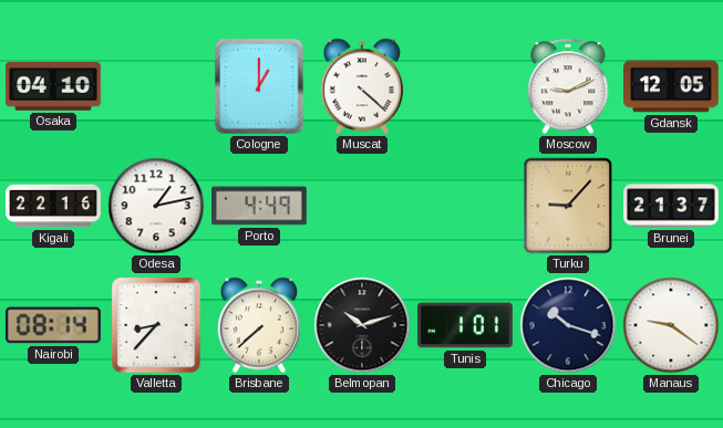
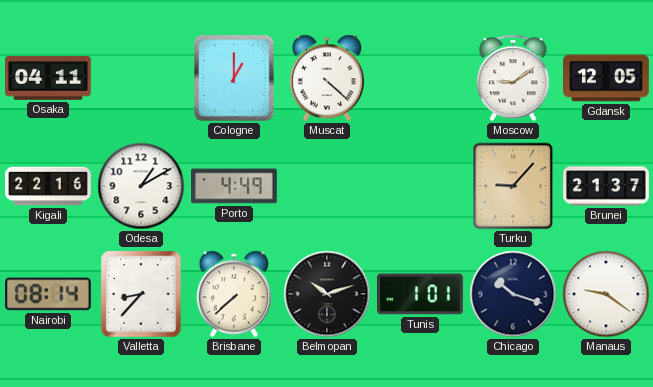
Osaka: 04:10 -> 04:11 (49, 78)
Moscow: 9:11 -> 9:09 (513, 78)
Odesa: 1:13 -> 1:10 (141, 186)
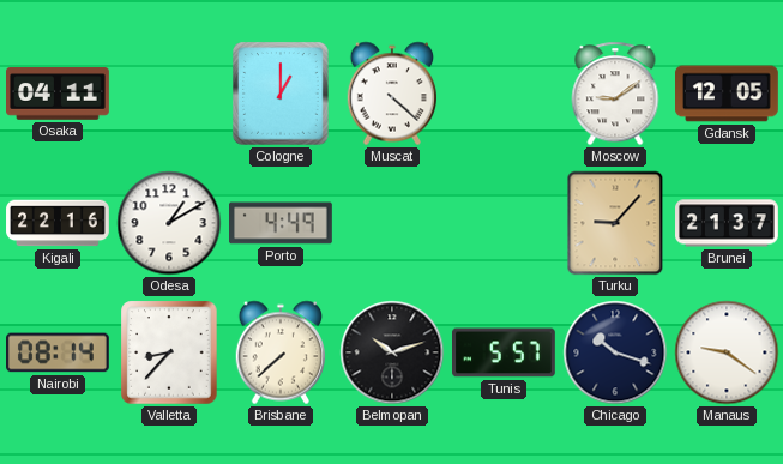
Tunis: 1:01 -> 5:57 (505, 352)
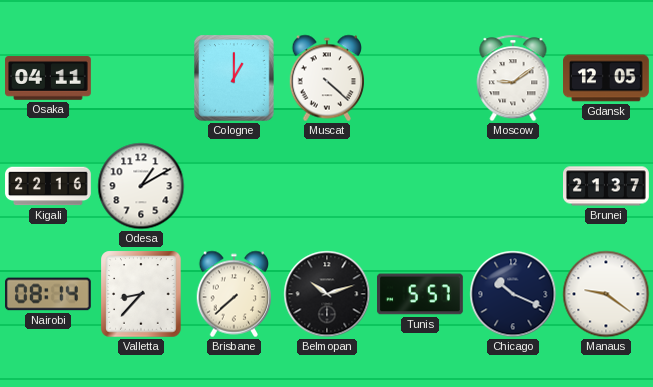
Porto: 4:49 -> none (282, 223)
Turku: 9:07 -> none (615, 223)
Chicago: 10:18 -> 10:19 (513, 294)
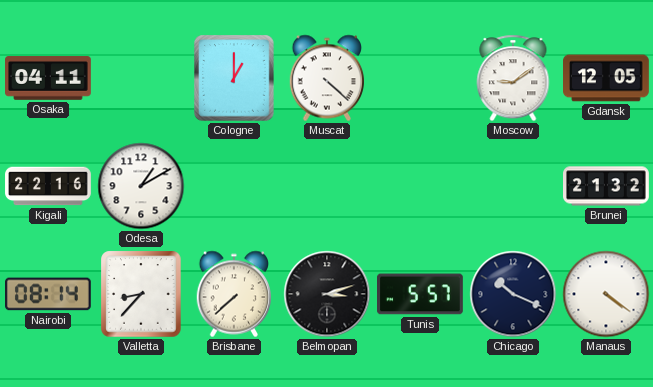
Brunei: 21:37 -> 21:32 (606, 186)
Belmopan: 10:12 -> 3:12 (327, 294)
Manaus: 9:21 -> 4:21 (606, 294)
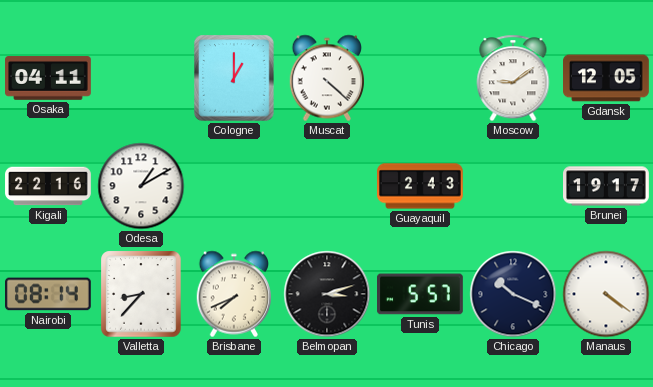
Guayaquil: none -> 2:43 (421, 186)
Brunei: 21:32 -> 19:17 (606, 186)
Brisbane: 7:38 -> 7:41 (234, 294)
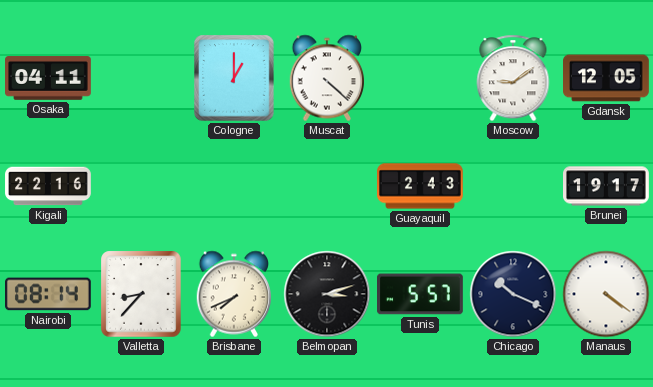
Odesa: 1:10 -> none (141, 186)
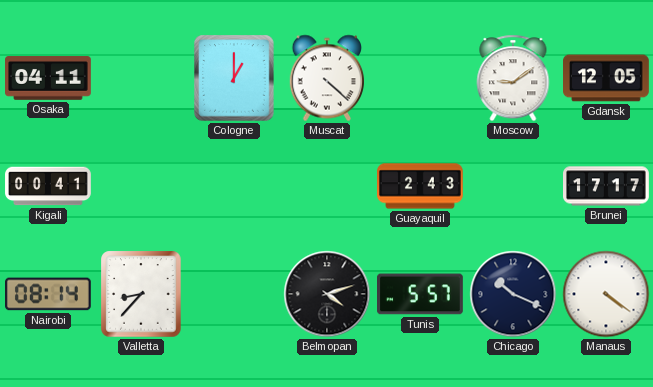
Kigali: 22:16 -> 00:41 (48, 186)
Brunei: 19:17 -> 17:17 (606, 186)
Brisbane: 7:41 -> none (234, 294)
Belmopan: 3:12 -> 4:12 (327, 294)
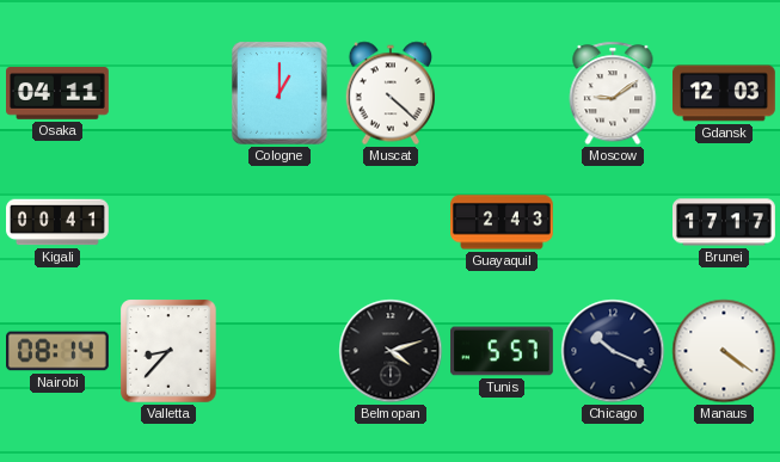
Gdansk: 12:05 -> 12:03 (725, 93)
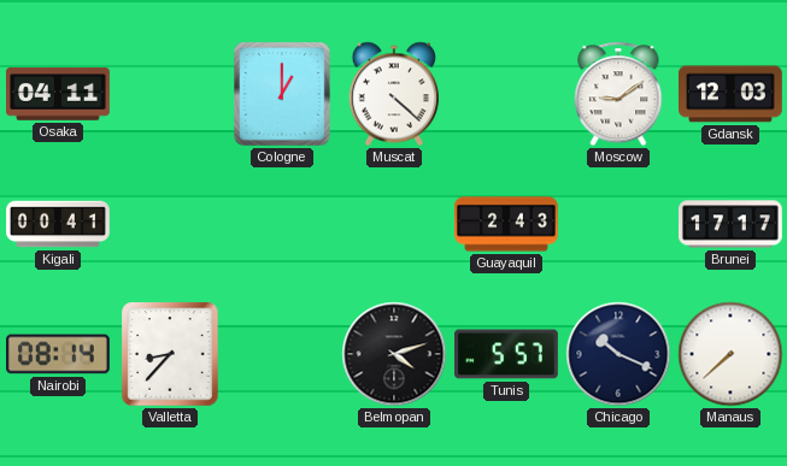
Manaus: 4:21 -> 7:38 (730, 354)
